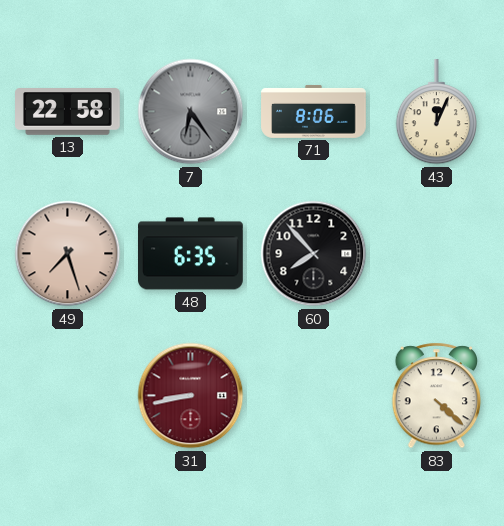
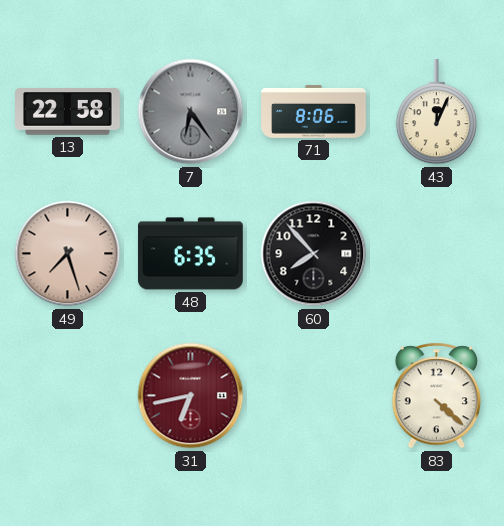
31: 8:43 -> 6:43 (191, 396)
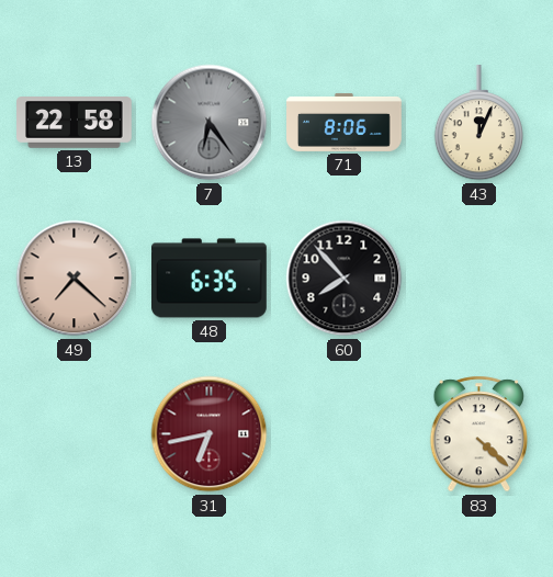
49: 7:27 -> 7:22 (75, 279)
